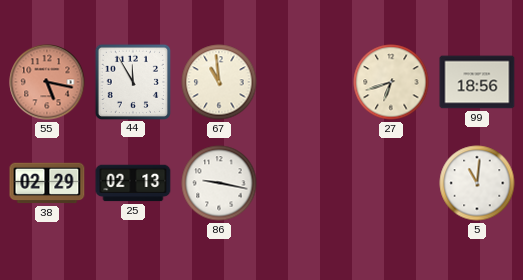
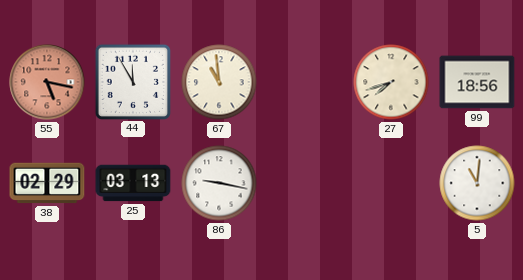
27: 6:42 -> 7:42 (391, 82)
25: 02:13 -> 03:13 (133, 183)
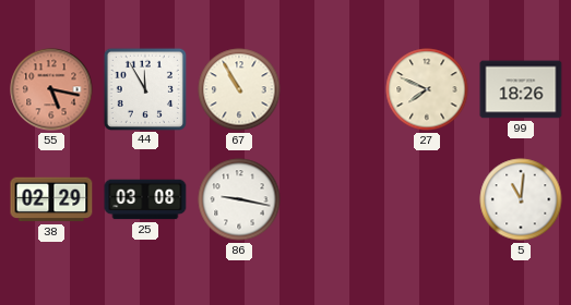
67: 10:59 -> 10:55 (239, 89)
27: 7:42 -> 7:49 (427, 89)
99: 18:56 -> 18:26 (521, 89)
25: 03:13 -> 03:08 (145, 199)
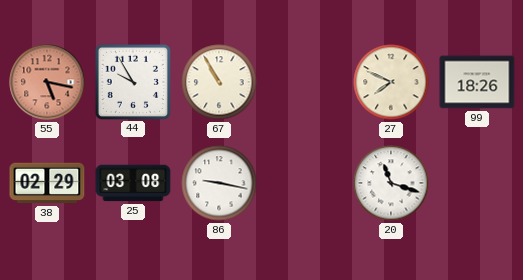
44: 11:55 -> 9:55 (132, 81)
20: none -> 11:18 (391, 183)
5: 11:01 -> none (521, 199)
